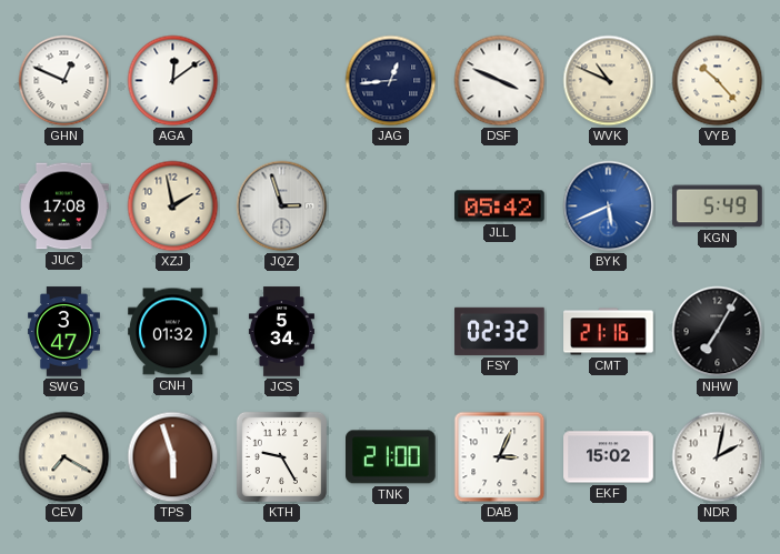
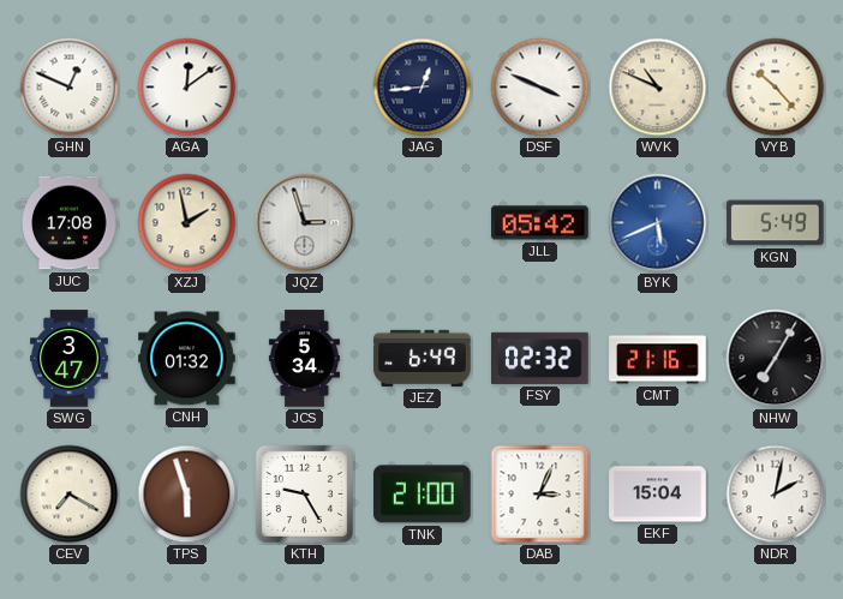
JEZ: none -> 6:49 (423, 358)
EKF: 15:02 -> 15:04 (658, 495)
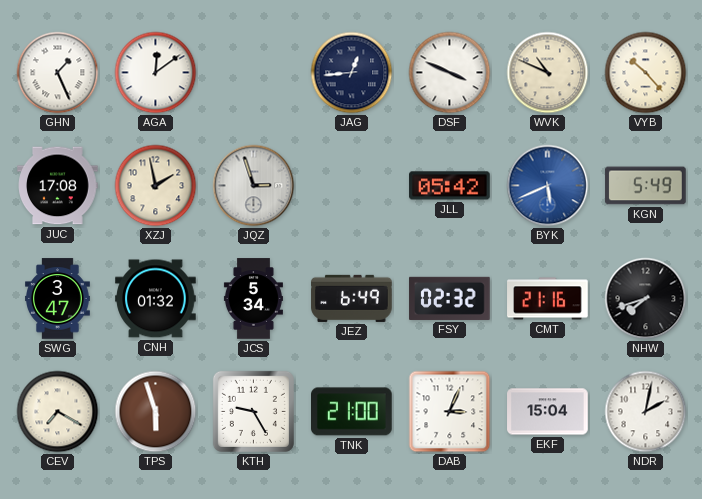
GHN: 12:49 -> 1:26 (58, 73)
NHW: 7:05 -> 7:42 (646, 299)
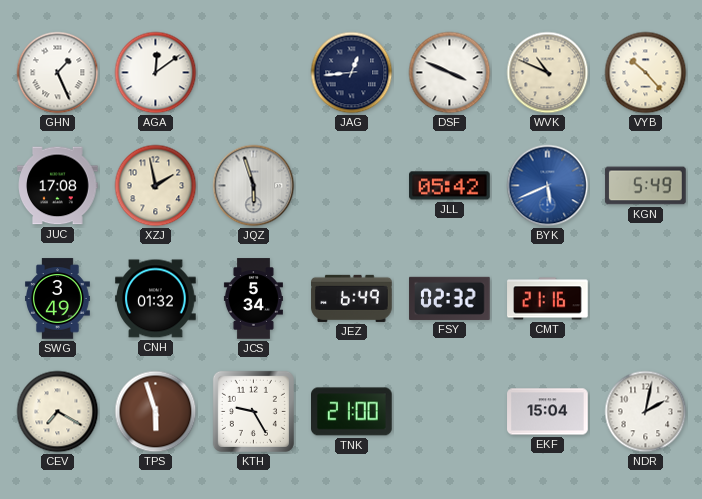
JQZ: 2:57 -> 5:57 (254, 186)
SWG: 3:47 -> 3:49 (58, 299)
NHW: 7:42 -> none (646, 299)
DAB: 3:04 -> none (450, 412)
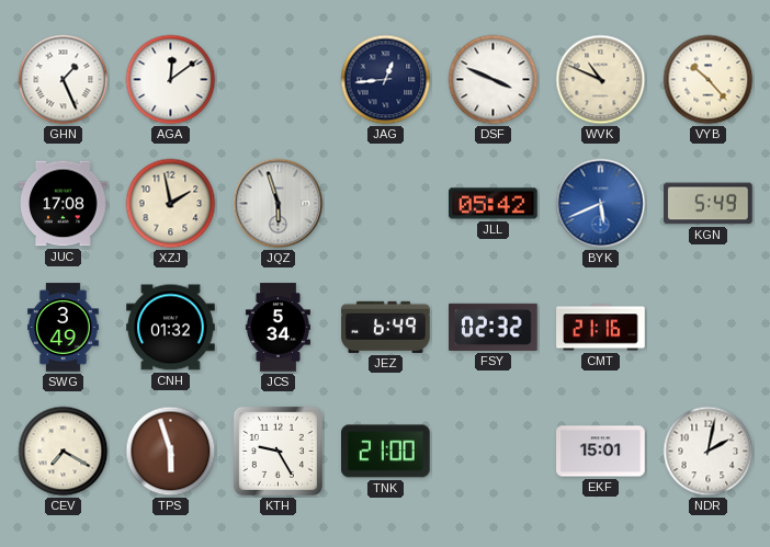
EKF: 15:04 -> 15:01 (601, 452)
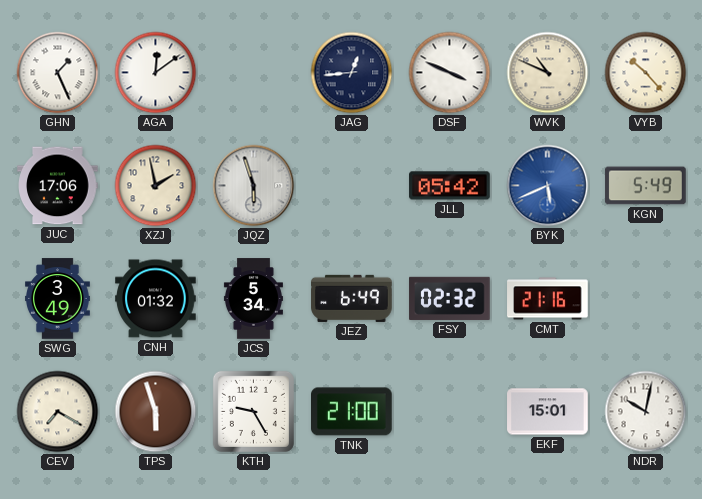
JUC: 17:08 -> 17:06 (58, 186)
NDR: 2:02 -> 10:02 (646, 412)
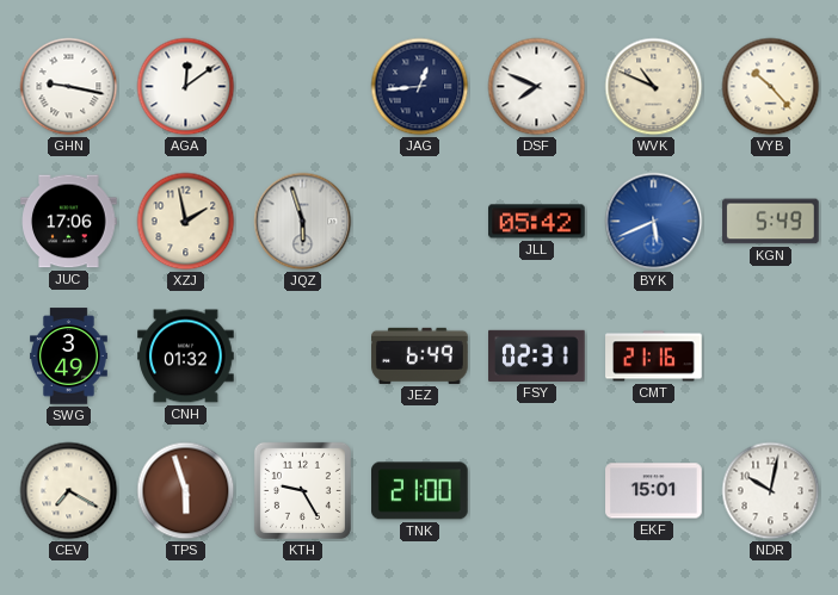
GHN: 1:26 -> 9:17 (69, 87)
DSF: 3:49 -> 7:49 (537, 87)
JCS: 5:34 -> none (253, 299)
FSY: 02:32 -> 02:31 (537, 355)
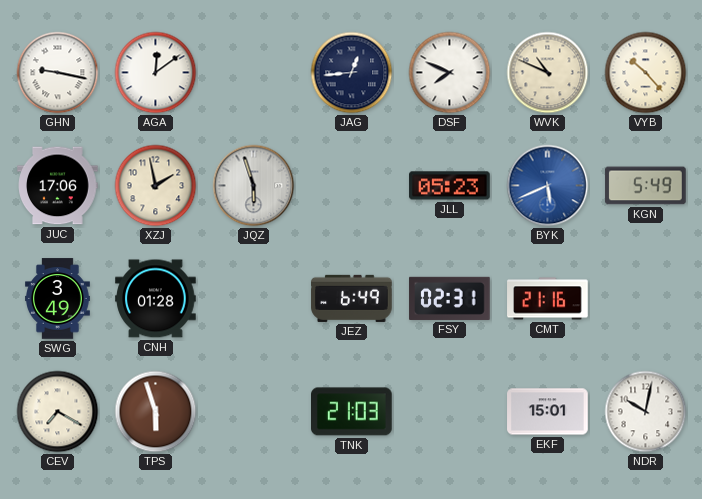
JLL: 05:42 -> 05:23 (450, 186)
CNH: 01:32 -> 01:28 (156, 299)
KTH: 9:25 -> none (302, 490)
TNK: 21:00 -> 21:03 (352, 412)
